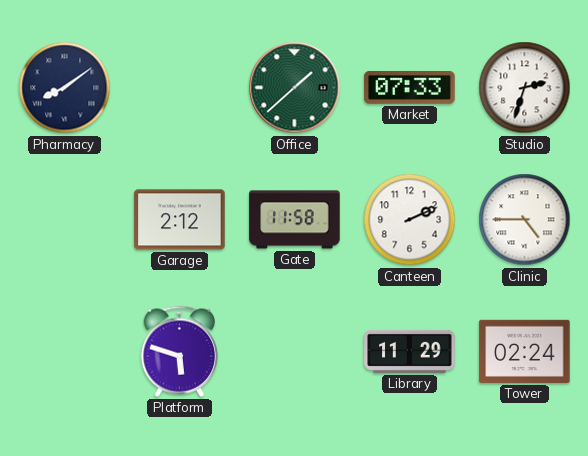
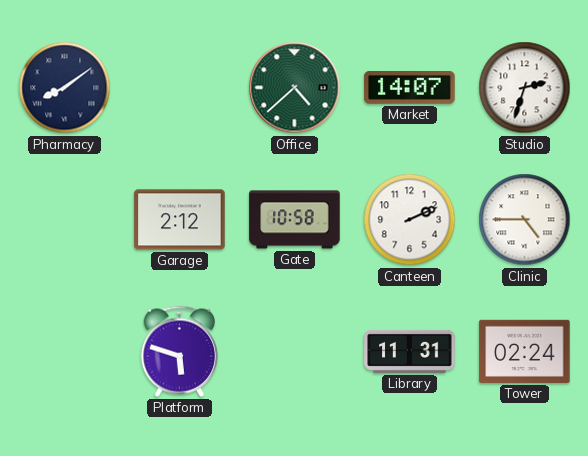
Office: 1:38 -> 4:38 (295, 88)
Market: 07:33 -> 14:07 (410, 88)
Gate: 11:58 -> 10:58 (295, 220)
Library: 11:29 -> 11:31 (410, 351)
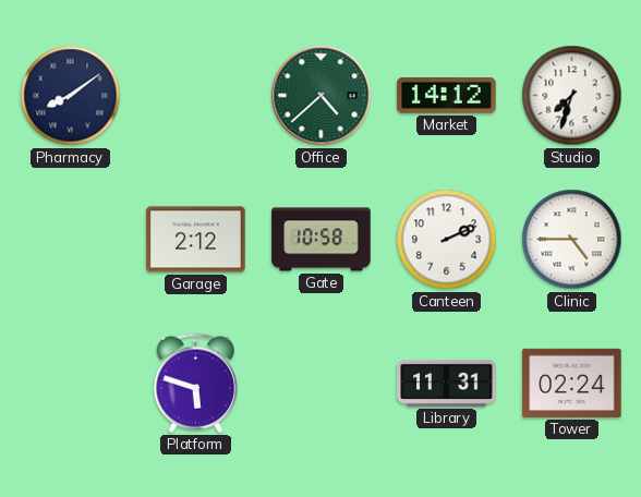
Market: 14:07 -> 14:12 (447, 96)
Studio: 2:33 -> 7:33 (572, 96)
